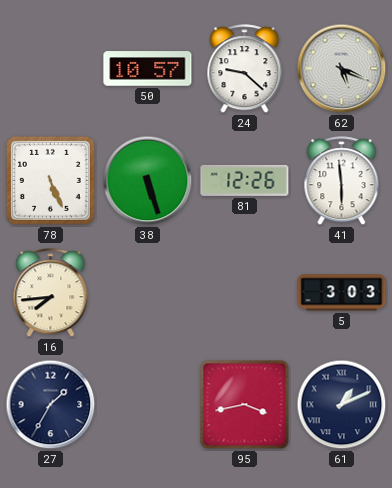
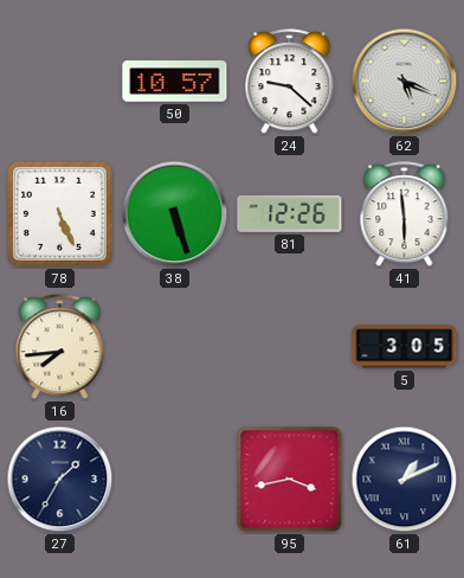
5: 3:03 -> 3:05 (405, 347)
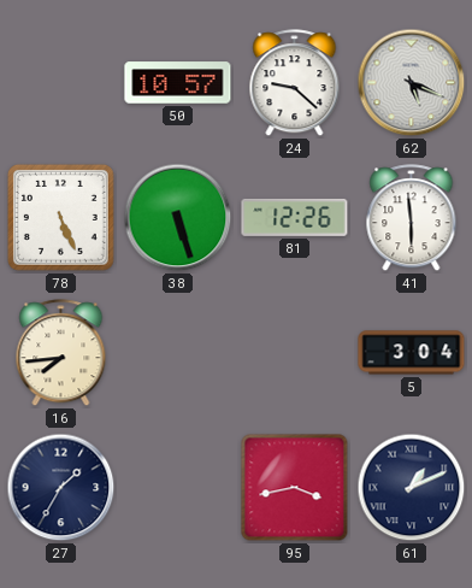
5: 3:05 -> 3:04 (412, 353)
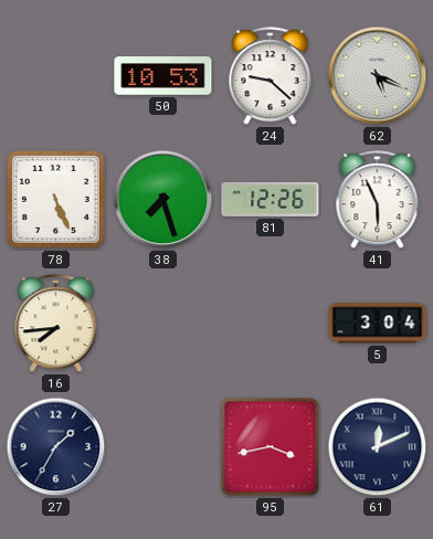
50: 10:57 -> 10:53 (163, 76)
38: 5:27 -> 7:27 (163, 200)
41: 5:59 -> 5:56 (378, 200)
61: 1:11 -> 12:11 (378, 447)
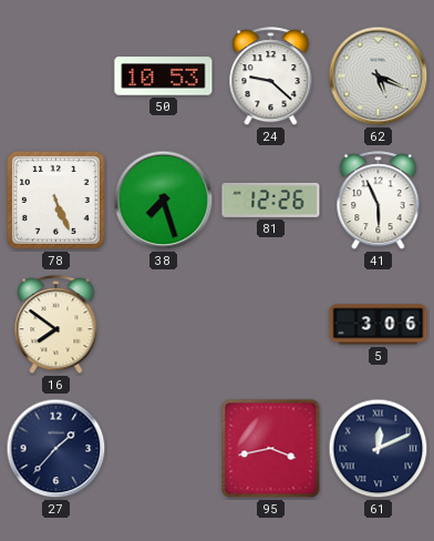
16: 7:44 -> 7:51 (56, 325)
5: 3:04 -> 3:06 (379, 325)
27: 1:35 -> 1:37 (56, 449)
